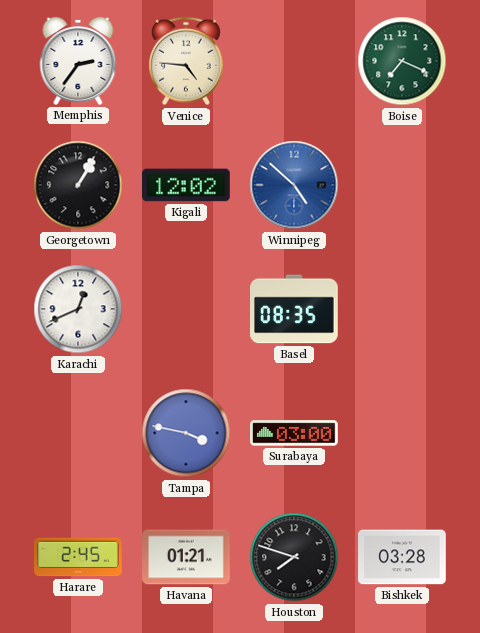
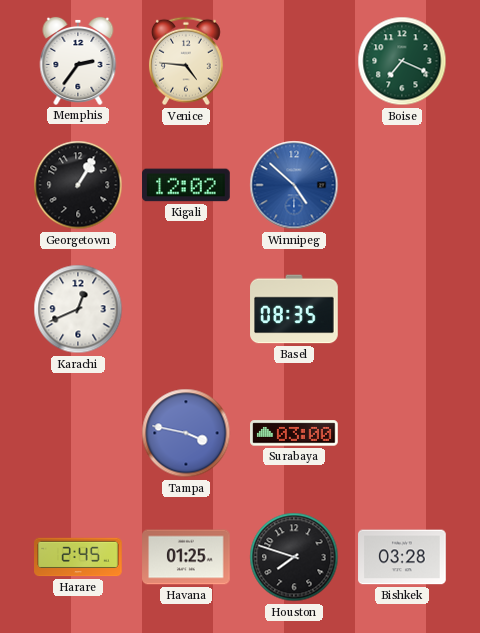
Havana: 01:21 -> 01:25 (186, 557)
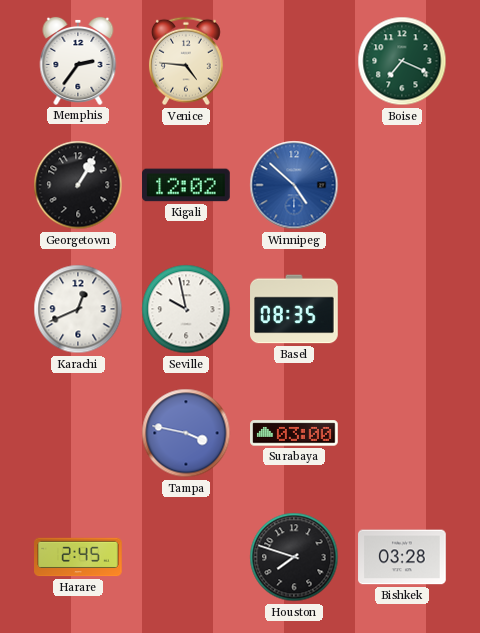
Seville: none -> 9:58 (186, 309)
Havana: 01:25 -> none (186, 557)
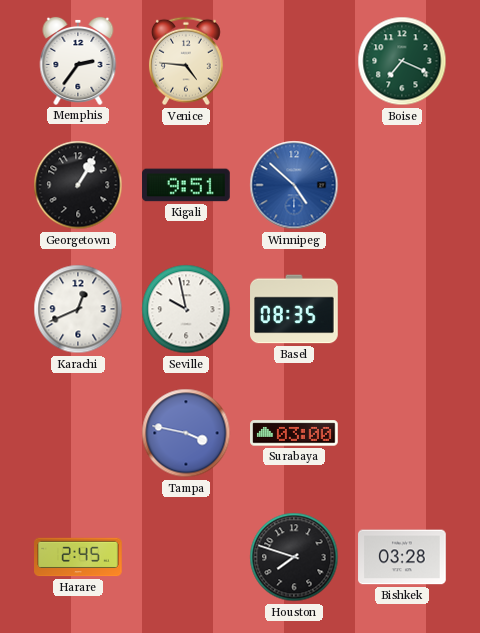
Kigali: 12:02 -> 9:51 (186, 185)
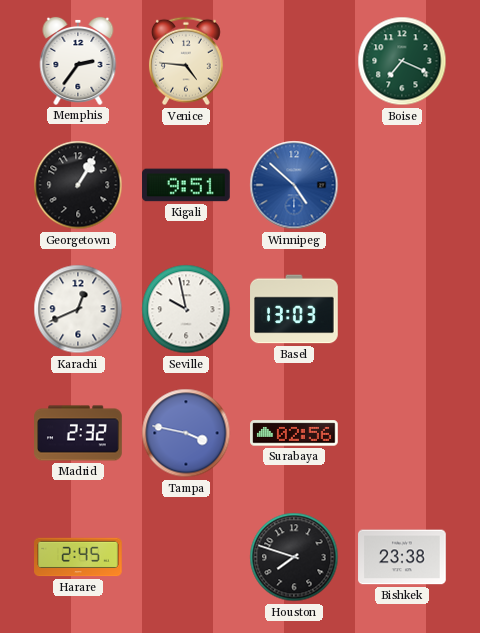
Basel: 08:35 -> 13:03 (294, 309)
Madrid: none -> 2:32 (78, 433)
Surabaya: 03:00 -> 02:56 (294, 433)
Bishkek: 03:28 -> 23:38 (402, 557)
